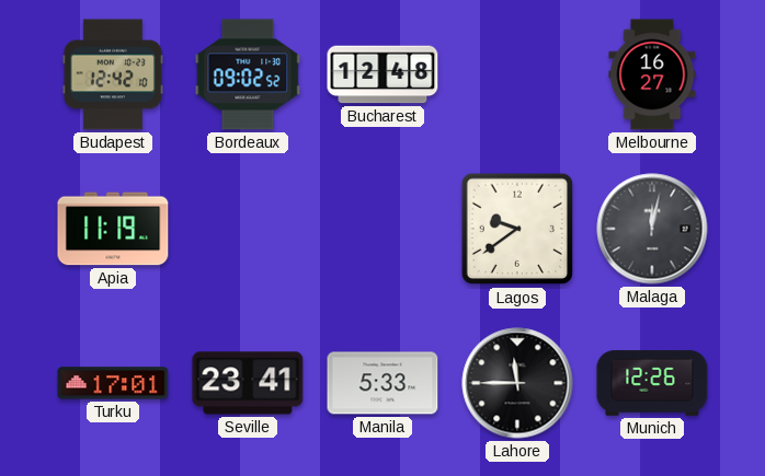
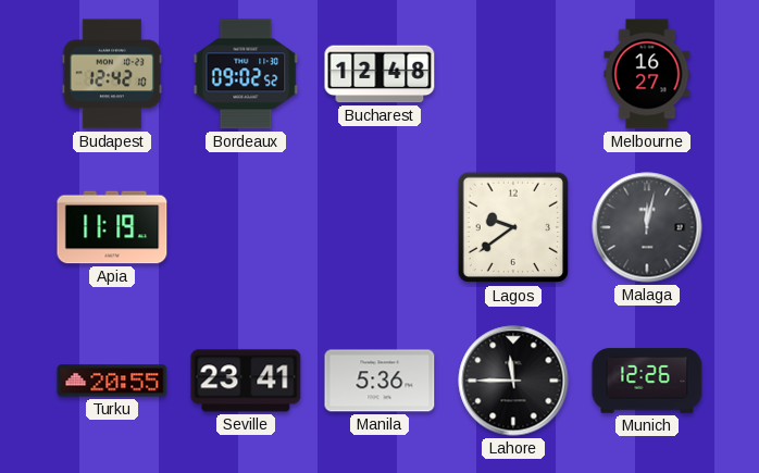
Turku: 17:01 -> 20:55 (112, 381)
Manila: 5:33 -> 5:36 (379, 381)
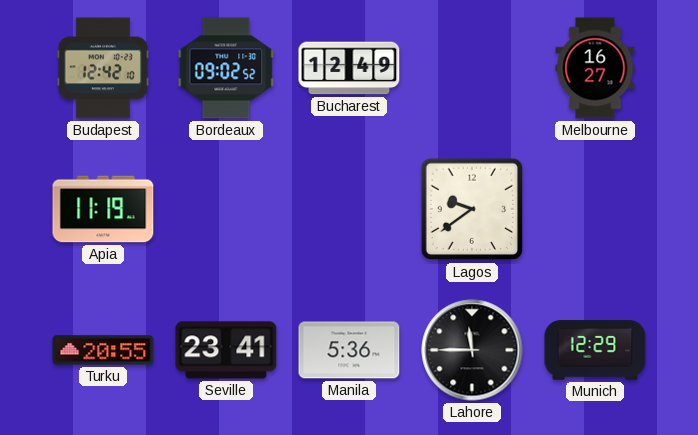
Bucharest: 12:48 -> 12:49 (349, 68)
Malaga: 12:02 -> none (647, 227)
Munich: 12:26 -> 12:29 (595, 350)
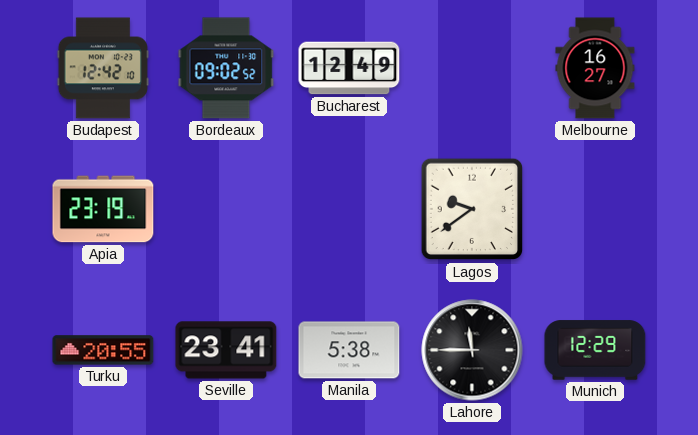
Apia: 11:19 -> 23:19 (103, 209)
Manila: 5:36 -> 5:38 (349, 350)
